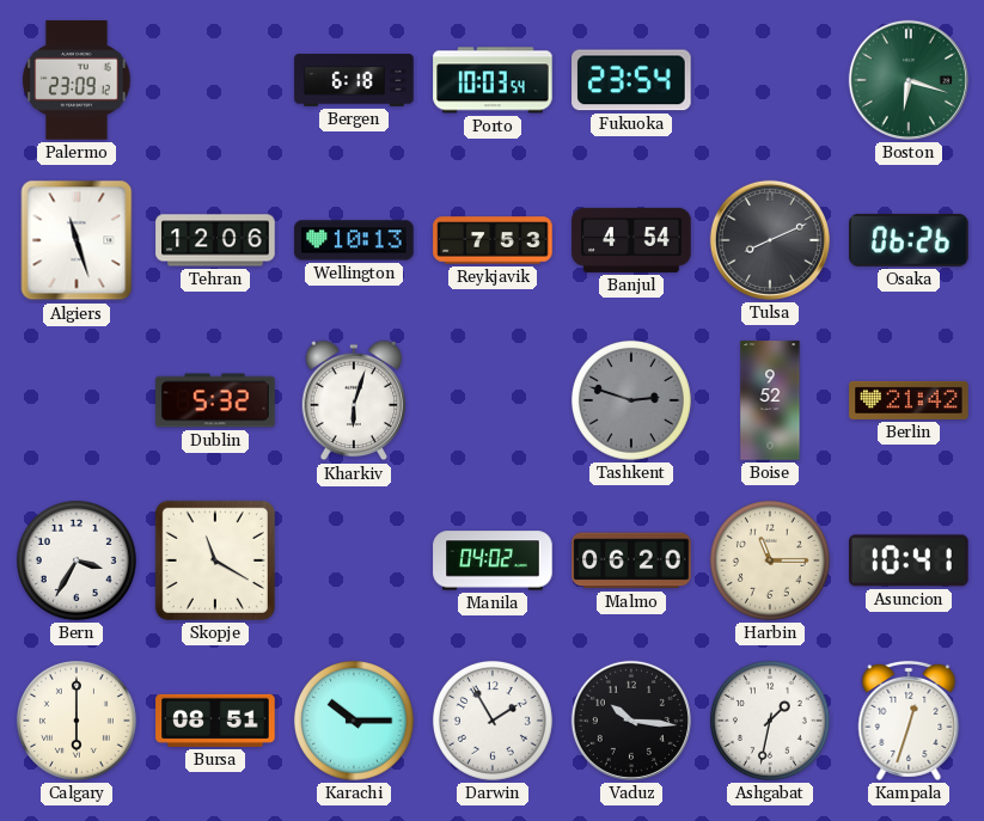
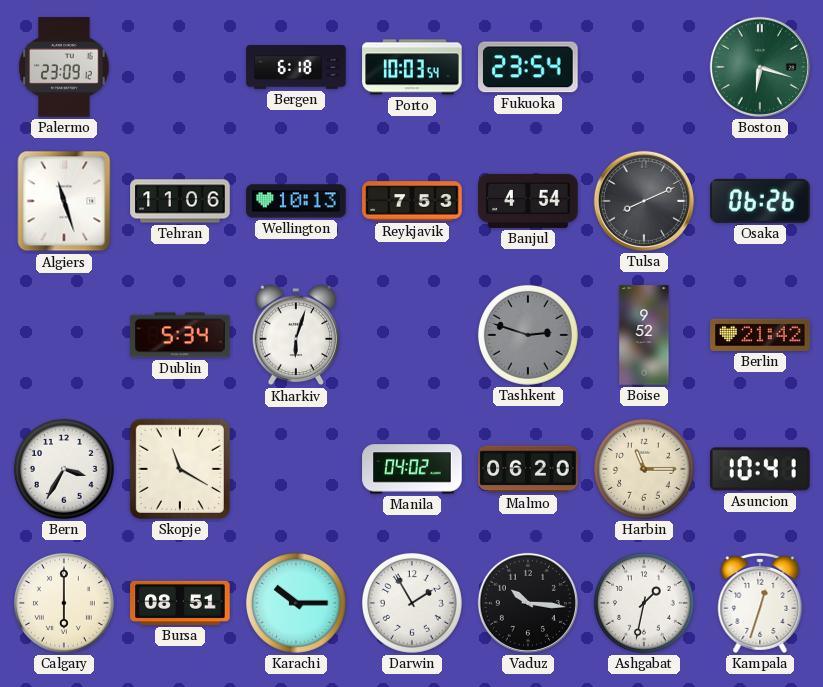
Tehran: 12:06 -> 11:06 (180, 201)
Dublin: 5:32 -> 5:34 (180, 335)
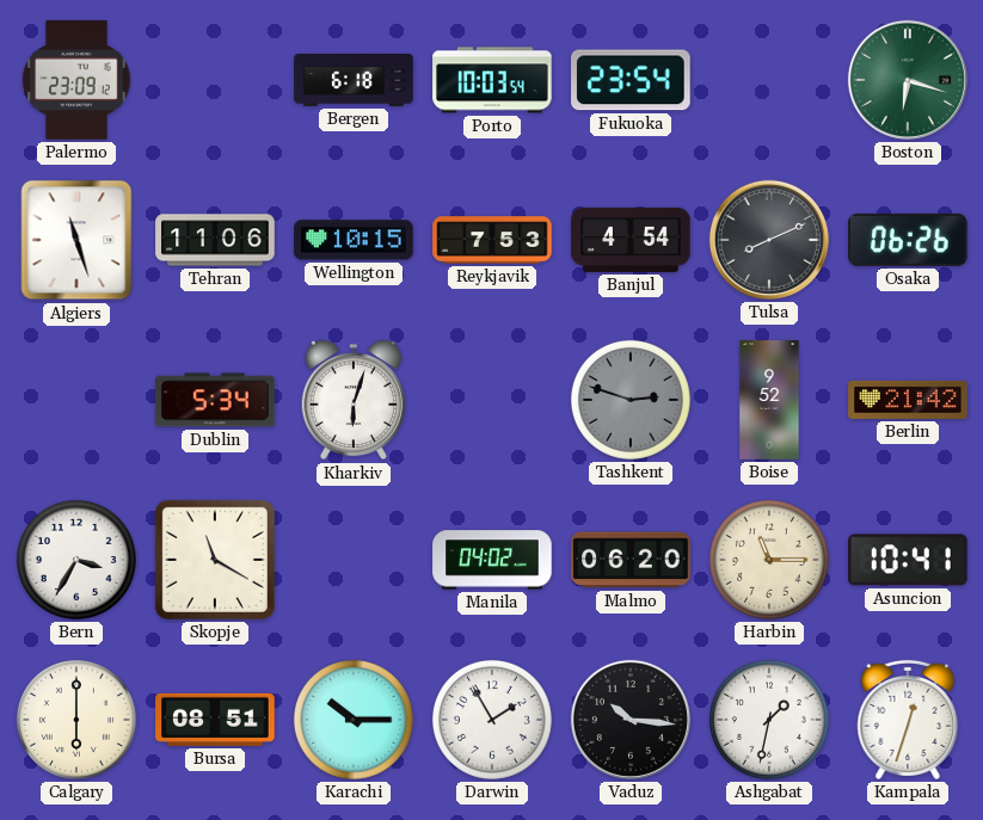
Wellington: 10:13 -> 10:15 (354, 240)
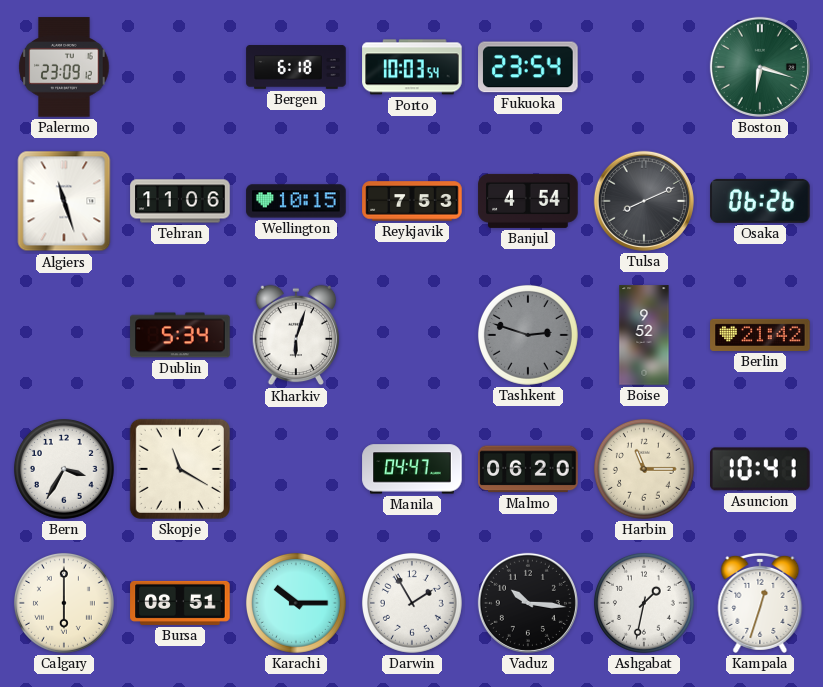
Manila: 04:02 -> 04:47 (412, 469)
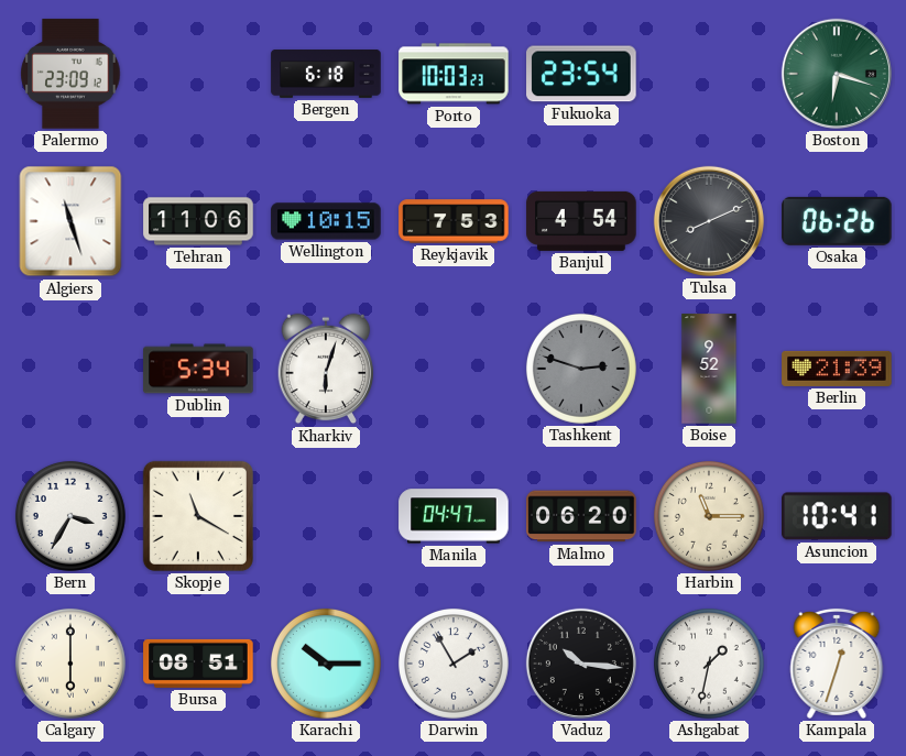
Porto: 10:03:54 -> 10:03:23 (454, 74)
Berlin: 21:42 -> 21:39 (837, 369)
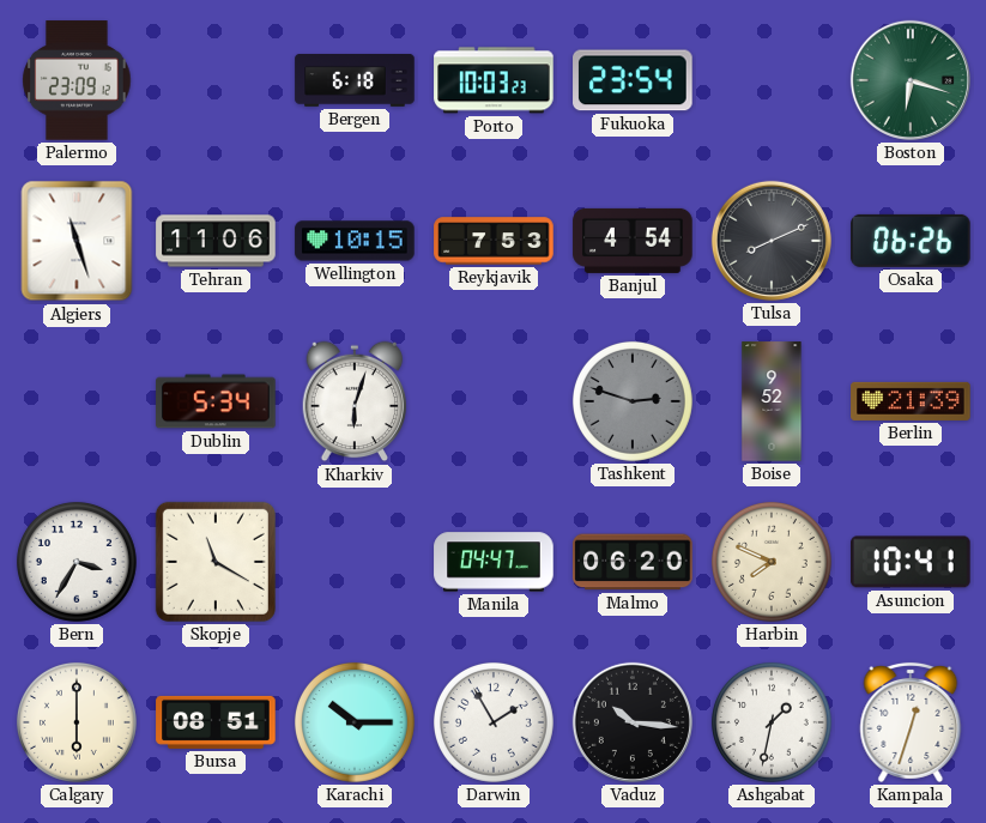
Harbin: 11:15 -> 7:49 (772, 562)
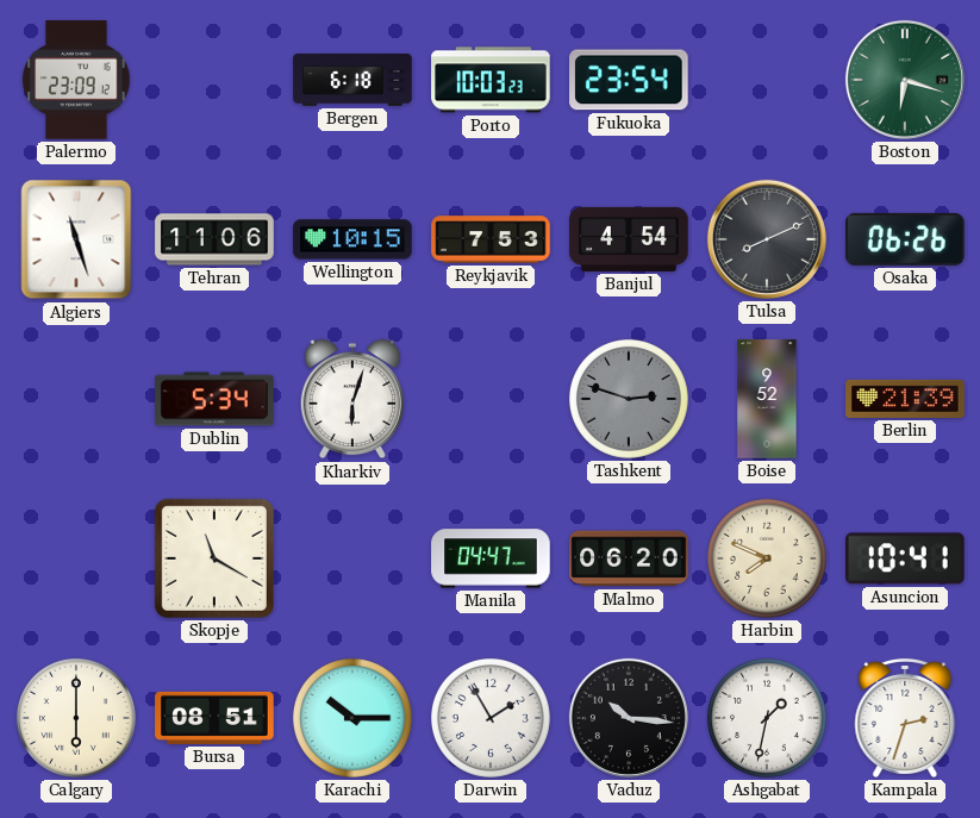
Bern: 3:35 -> none (77, 562)
Kampala: 12:33 -> 2:33 (905, 718)
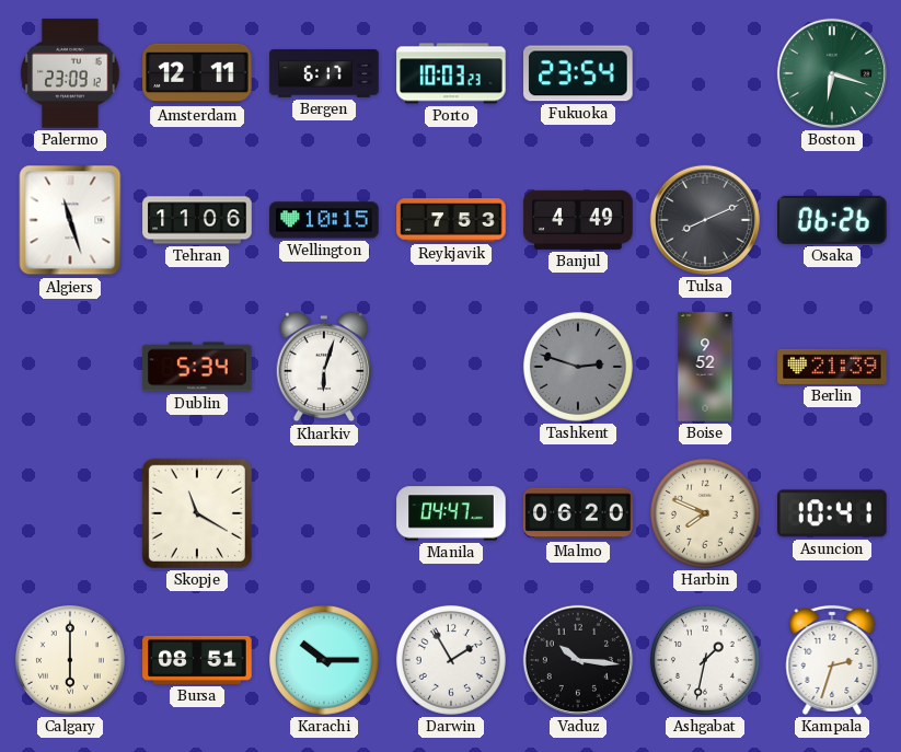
Amsterdam: none -> 12:11 (197, 73)
Bergen: 6:18 -> 6:17 (324, 74)
Banjul: 4:54 -> 4:49 (578, 220)
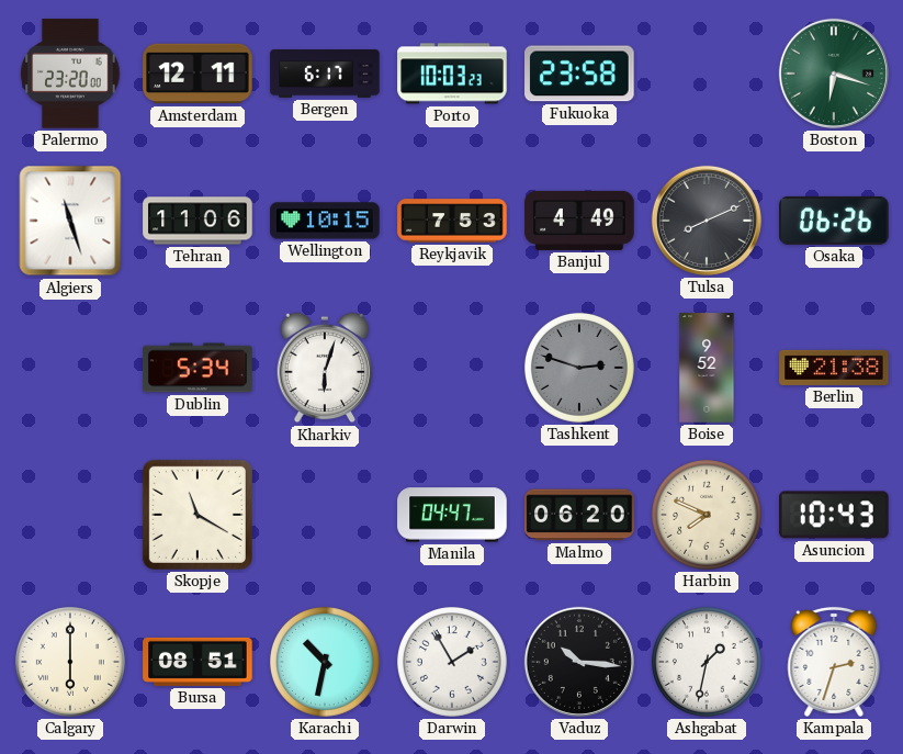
Palermo: 23:09 -> 23:20 (70, 74)
Fukuoka: 23:54 -> 23:58 (579, 74)
Berlin: 21:39 -> 21:38 (834, 368)
Asuncion: 10:41 -> 10:43 (835, 515)
Karachi: 10:15 -> 10:32 (325, 662)
